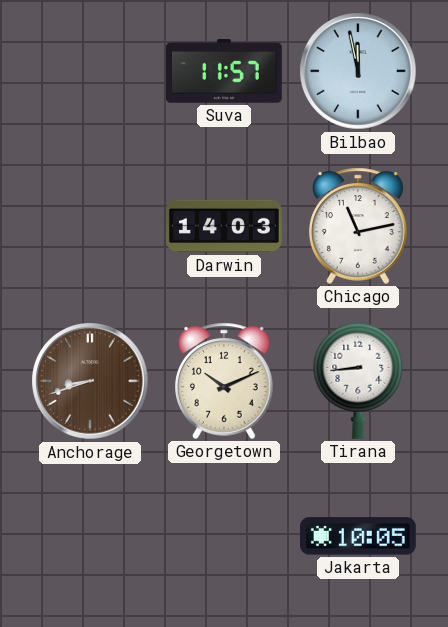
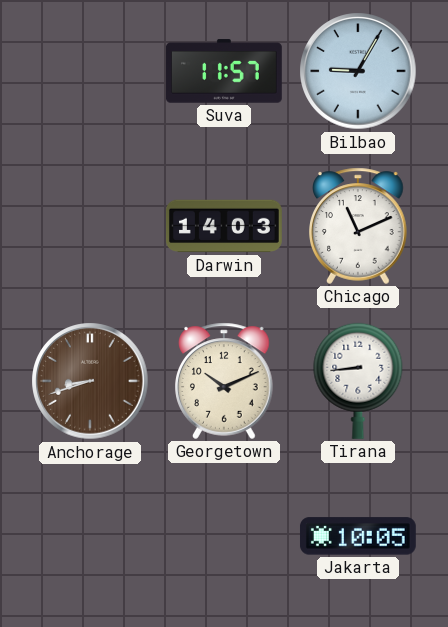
Bilbao: 11:58 -> 9:05 (358, 71)
Chicago: 11:13 -> 11:11 (358, 226)
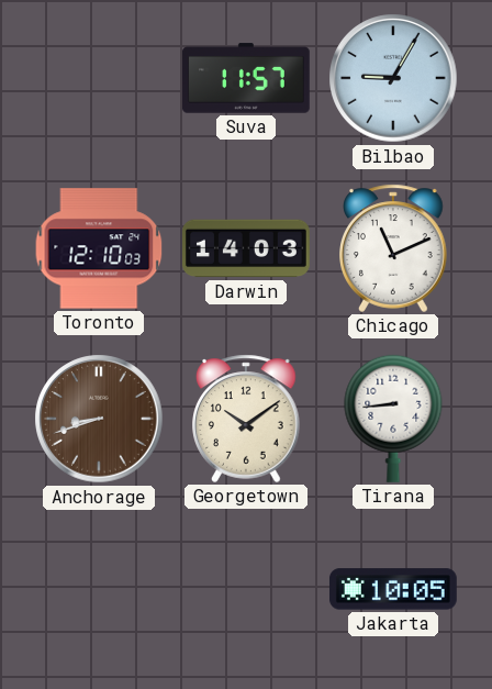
Toronto: none -> 12:10 (99, 248)
Georgetown: 10:11 -> 10:09 (246, 419)
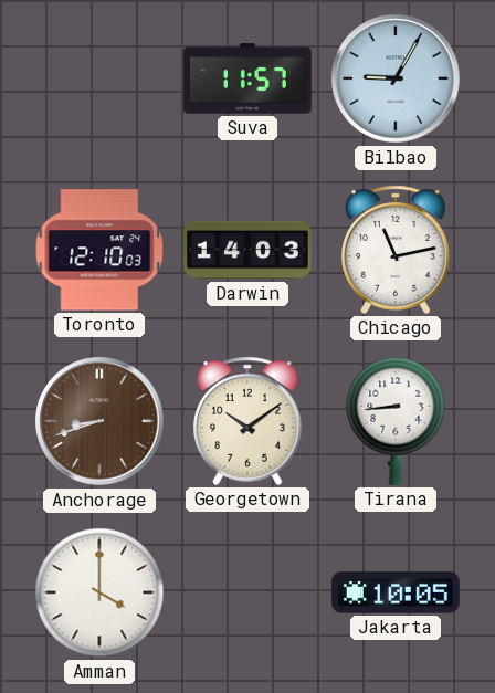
Chicago: 11:11 -> 11:13 (396, 250)
Amman: none -> 4:00 (99, 592)
